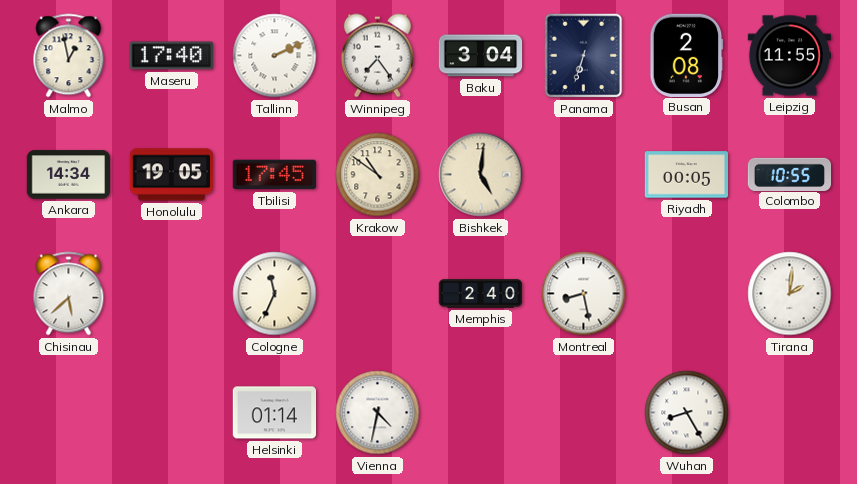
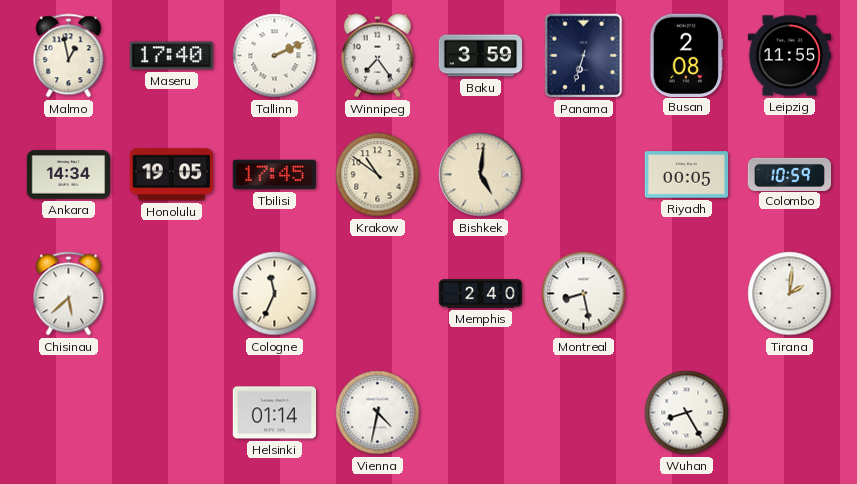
Baku: 3:04 -> 3:59 (481, 56)
Colombo: 10:55 -> 10:59 (790, 174)
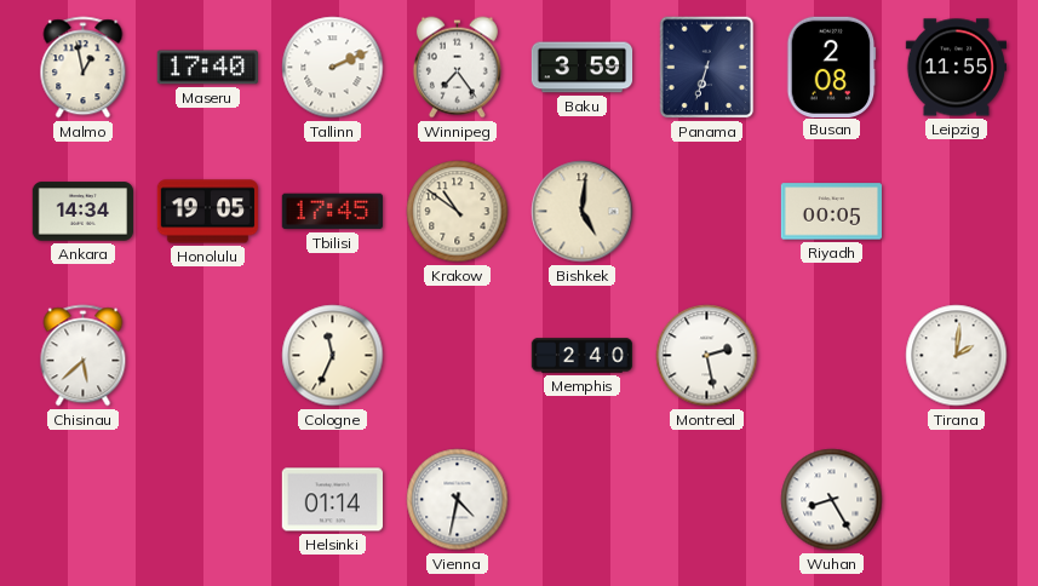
Colombo: 10:59 -> none (790, 174)
Montreal: 8:28 -> 2:28 (707, 356)
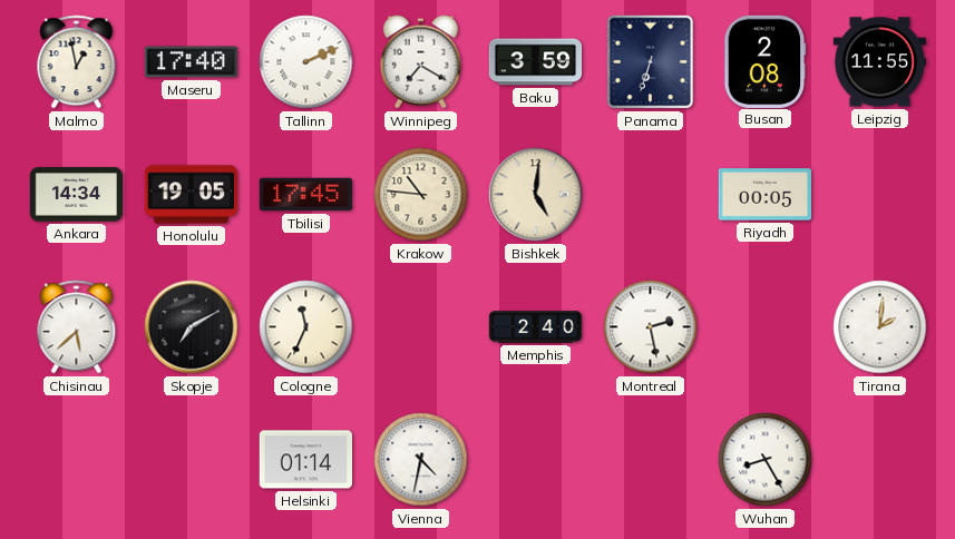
Winnipeg: 7:24 -> 7:20 (420, 62)
Krakow: 10:51 -> 10:46 (421, 195)
Skopje: none -> 7:10 (192, 327)
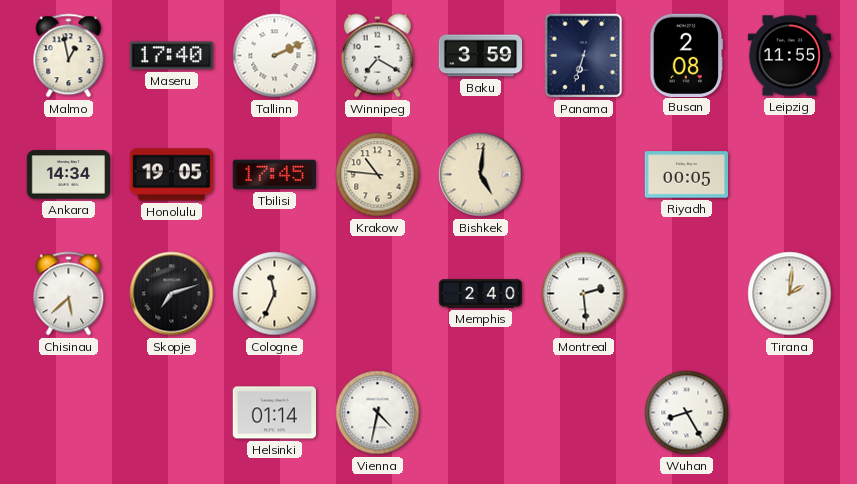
Skopje: 7:10 -> 7:12 (172, 294)
Montreal: 2:28 -> 2:29 (584, 294)
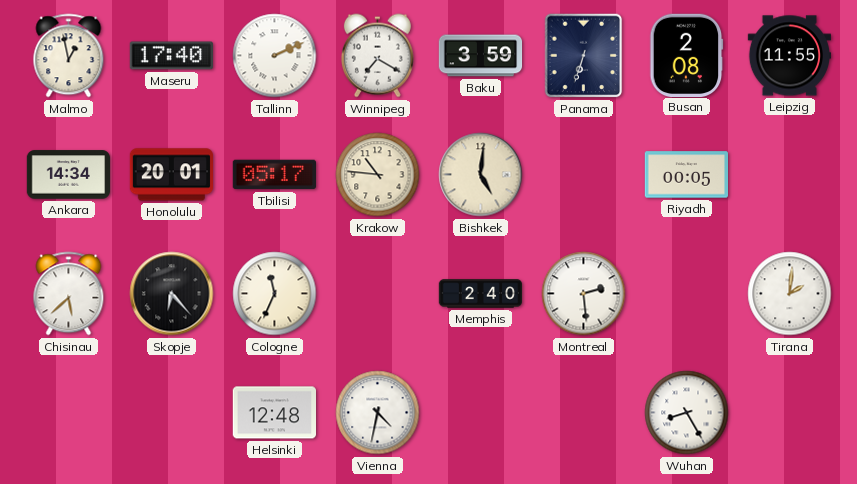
Honolulu: 19:05 -> 20:01 (172, 175)
Tbilisi: 17:45 -> 05:17 (274, 175)
Skopje: 7:12 -> 6:23 (172, 294)
Helsinki: 01:14 -> 12:48 (274, 413)
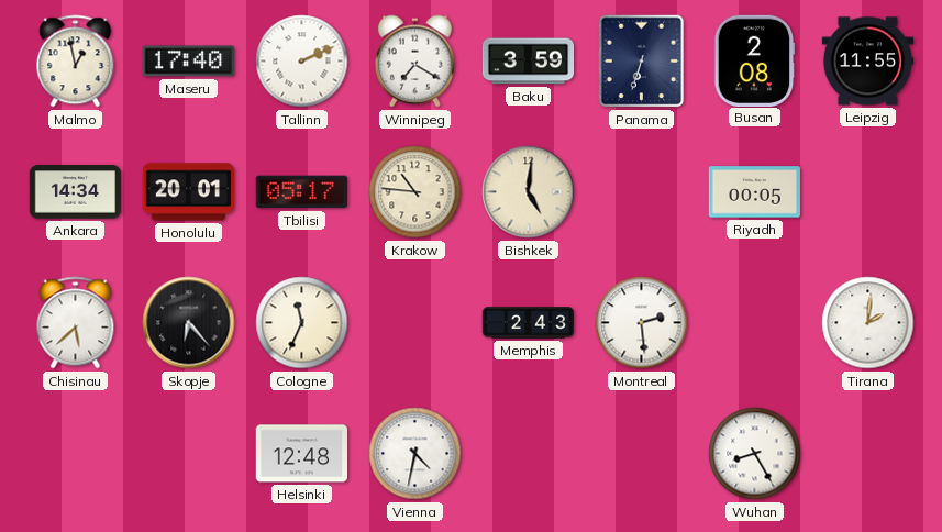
Memphis: 2:40 -> 2:43 (529, 323)
